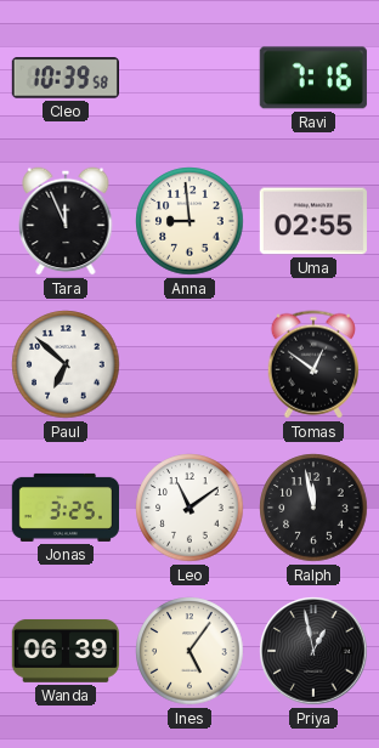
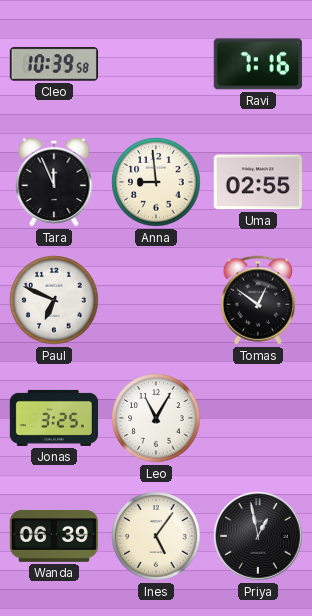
Paul: 6:52 -> 6:49 (54, 300)
Leo: 11:09 -> 11:05 (156, 418)
Ralph: 11:58 -> none (313, 508)
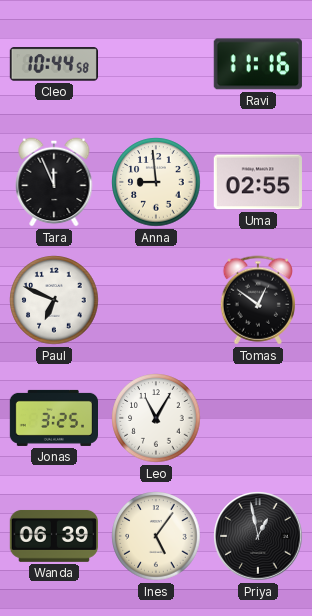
Cleo: 10:39 -> 10:44 (53, 64)
Ravi: 7:16 -> 11:16 (258, 64)
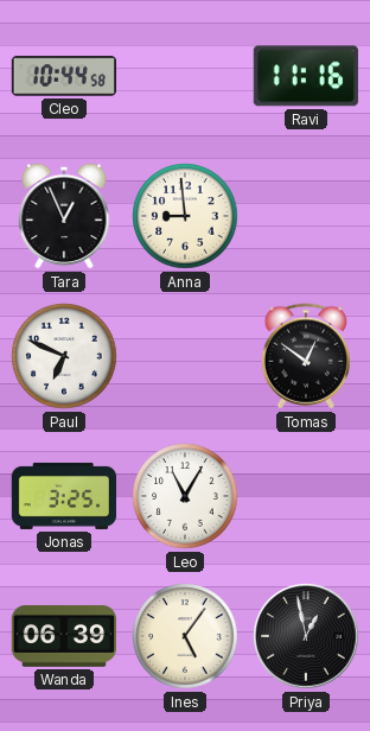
Tara: 11:56 -> 12:56 (64, 216)
Uma: 02:55 -> none (258, 182)
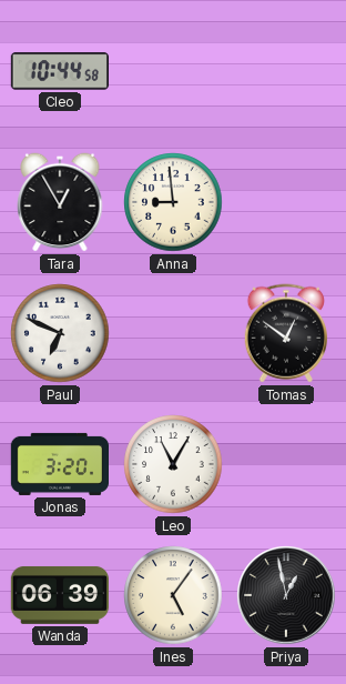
Ravi: 11:16 -> none (306, 76)
Tara: 12:56 -> 12:55 (60, 202)
Jonas: 3:25 -> 3:20 (59, 464)
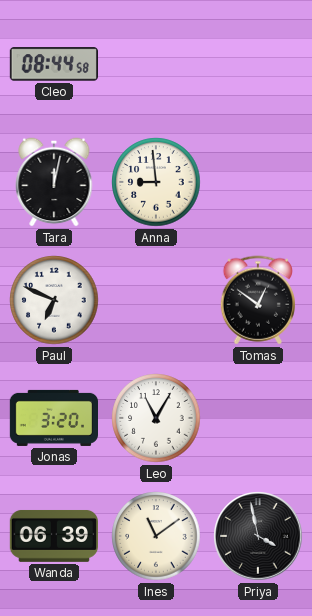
Cleo: 10:44 -> 08:44 (53, 64)
Tara: 12:55 -> 12:02 (54, 182)
Ines: 5:06 -> 11:09 (156, 536)
Priya: 12:58 -> 3:58 (258, 536)
